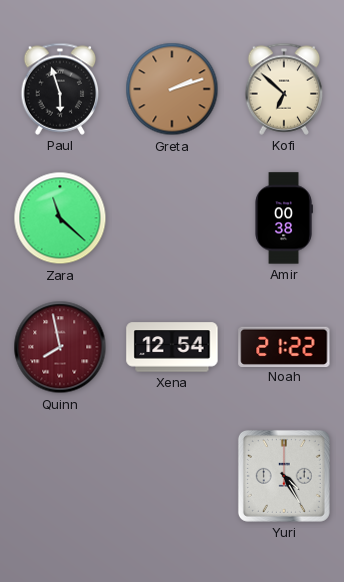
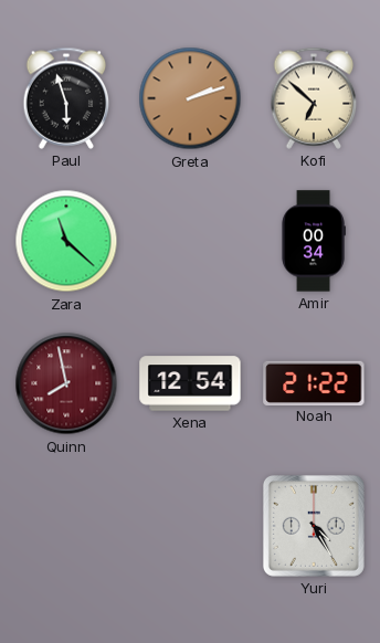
Amir: 00:38 -> 00:34 (314, 241)
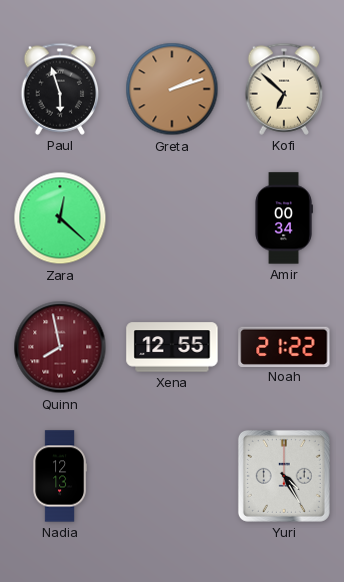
Zara: 11:22 -> 12:22 (60, 218)
Xena: 12:54 -> 12:55 (172, 347)
Nadia: none -> 12:13 (60, 476)
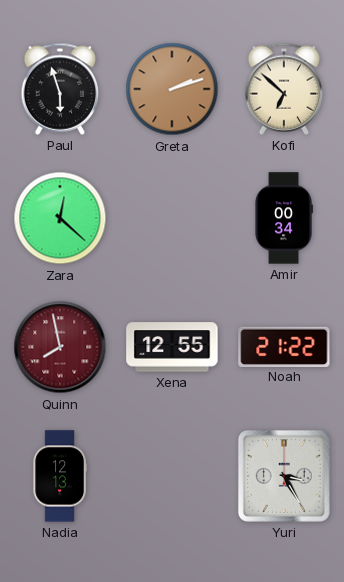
Yuri: 4:25 -> 3:25 (284, 476)
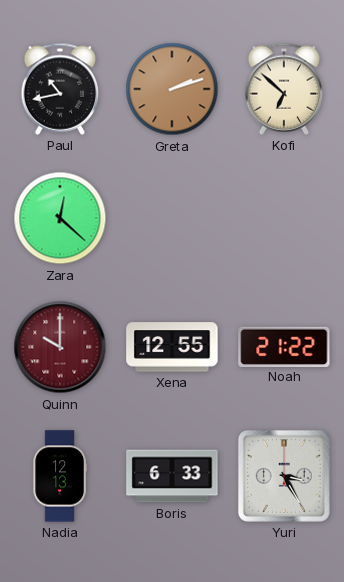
Paul: 5:57 -> 10:43 (60, 89)
Amir: 00:34 -> none (284, 218)
Quinn: 7:58 -> 10:00 (60, 347)
Boris: none -> 6:33 (172, 476)
